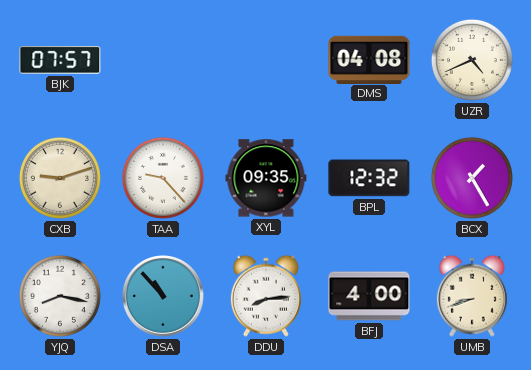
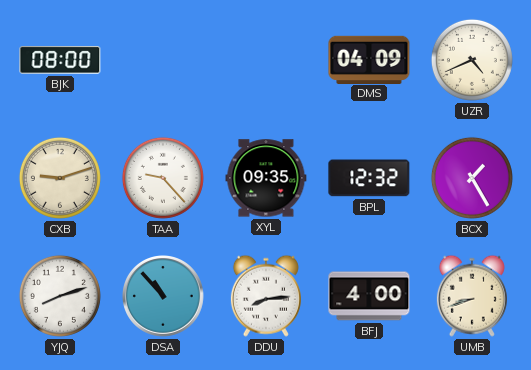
BJK: 07:57 -> 08:00 (60, 60)
DMS: 04:08 -> 04:09 (369, 59)
YJQ: 8:17 -> 8:12 (60, 296)
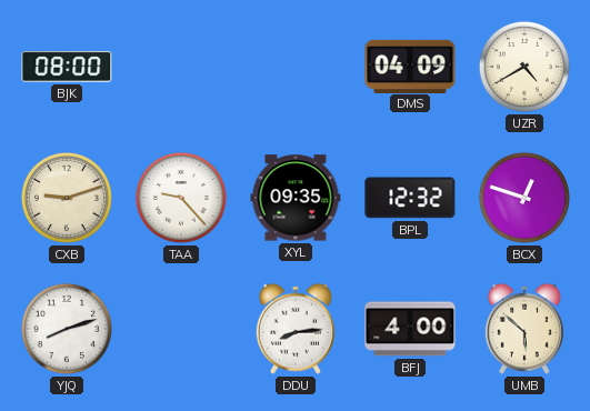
UZR: 4:41 -> 4:40 (524, 67)
BCX: 1:25 -> 12:48 (524, 198)
DSA: 10:53 -> none (164, 297)
UMB: 8:42 -> 5:52 (524, 329)
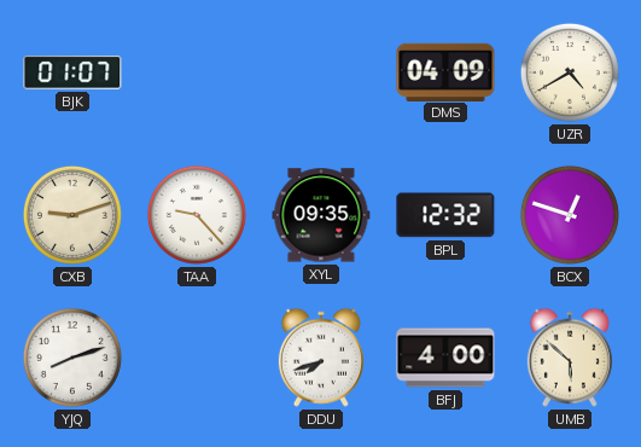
BJK: 08:00 -> 01:07 (72, 72)
DDU: 8:14 -> 7:42 (321, 358)
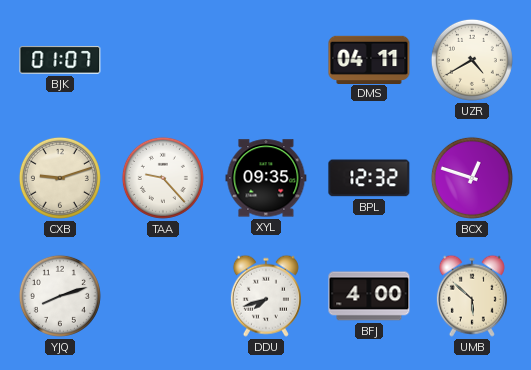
DMS: 04:09 -> 04:11 (369, 59)
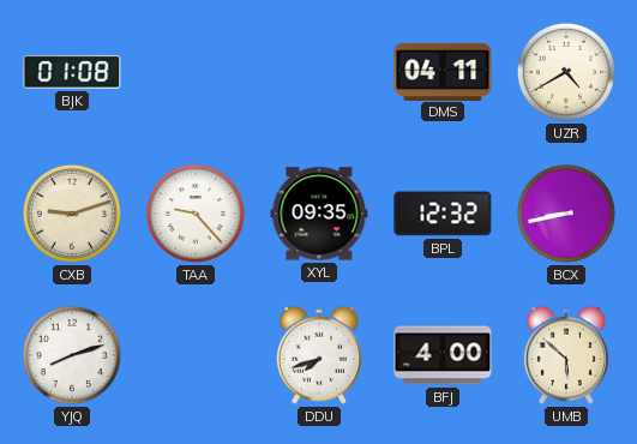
BJK: 01:07 -> 01:08 (72, 72)
BCX: 12:48 -> 8:43 (566, 214)
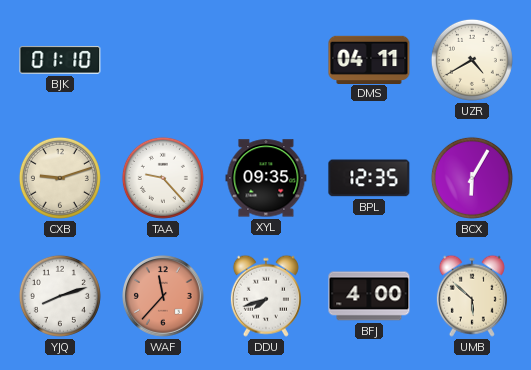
BJK: 01:08 -> 01:10 (60, 60)
BPL: 12:32 -> 12:35 (369, 178)
BCX: 8:43 -> 6:05 (472, 178)
WAF: none -> 11:37 (164, 297)
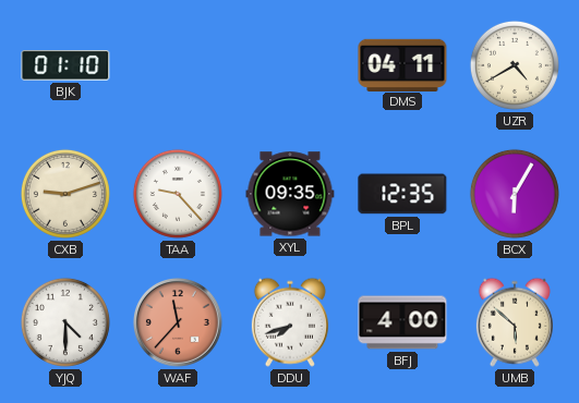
YJQ: 8:12 -> 4:30 (65, 322)
